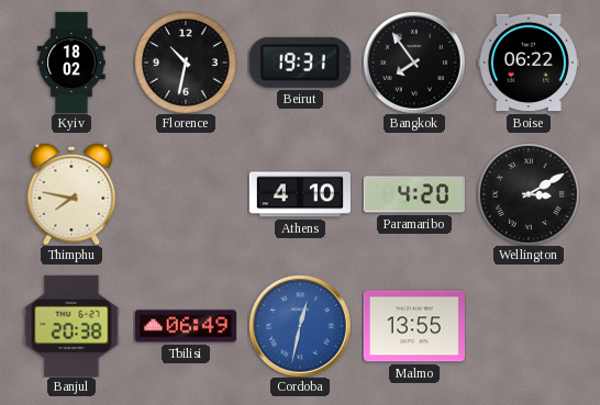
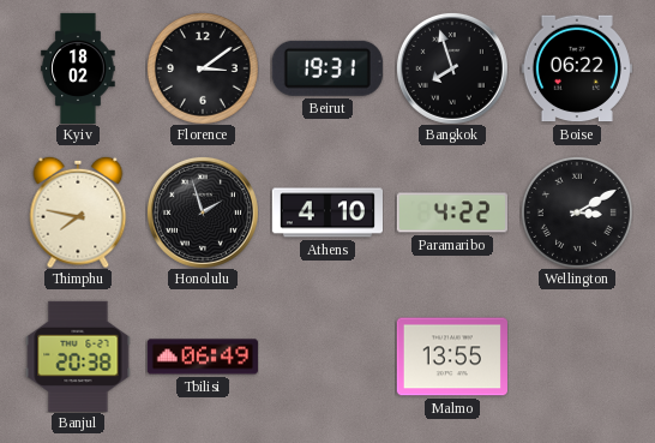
Florence: 10:32 -> 3:09 (203, 68)
Bangkok: 7:54 -> 7:57 (452, 68)
Honolulu: none -> 1:57 (203, 212)
Paramaribo: 4:20 -> 4:22 (452, 212)
Cordoba: 12:32 -> none (300, 326)
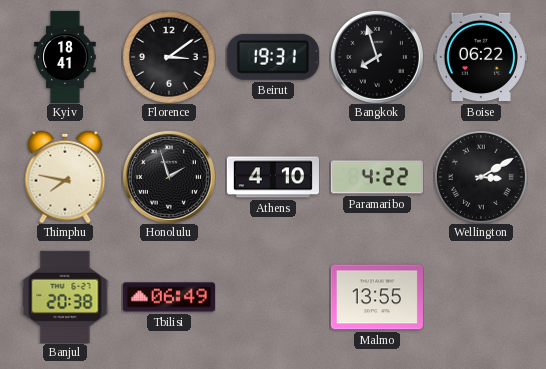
Kyiv: 18:02 -> 18:41 (65, 56)
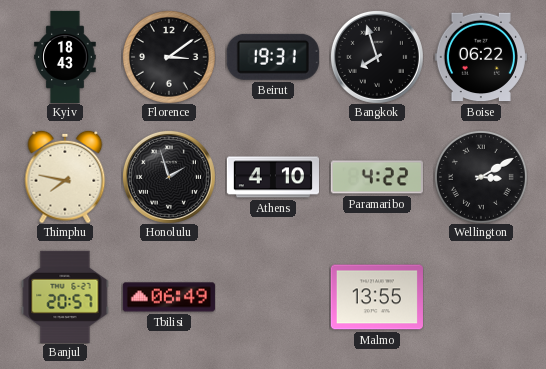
Kyiv: 18:41 -> 18:43 (65, 56)
Banjul: 20:38 -> 20:57 (65, 297)
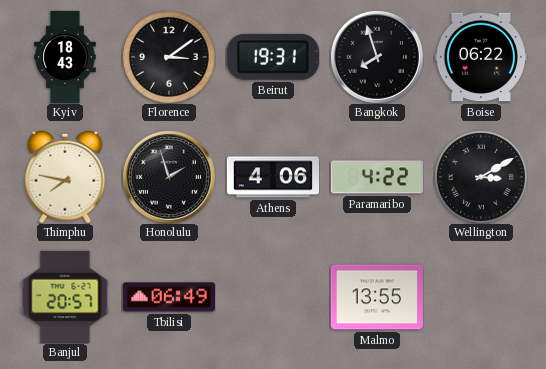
Athens: 4:10 -> 4:06 (272, 177)
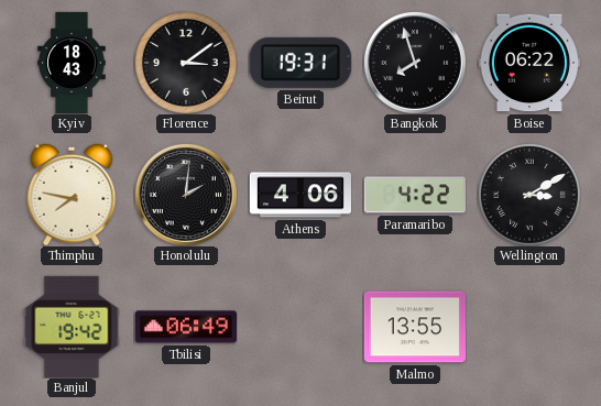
Honolulu: 1:57 -> 2:01 (186, 195)
Banjul: 20:57 -> 19:42 (72, 327)
